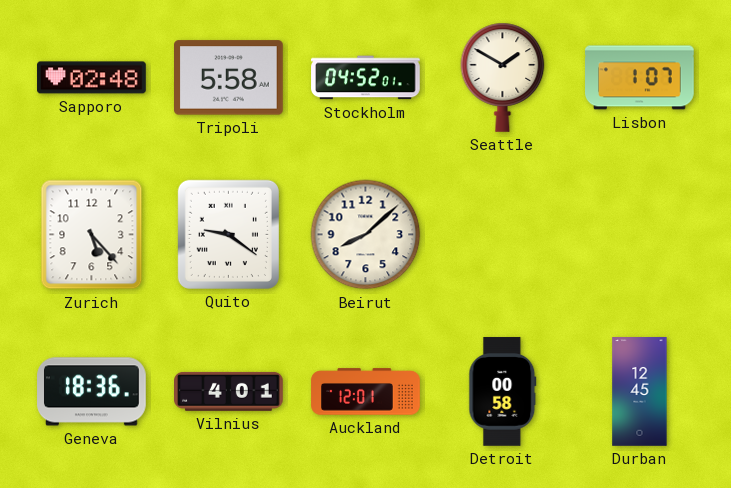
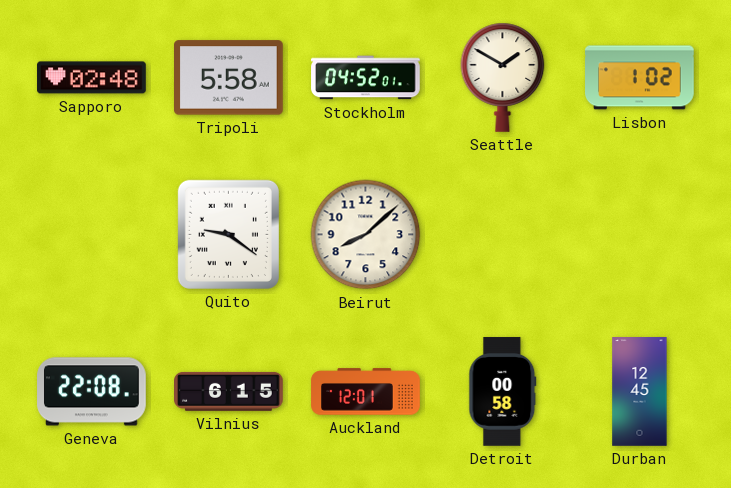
Lisbon: 1:07 -> 1:02 (640, 78)
Zurich: 5:23 -> none (92, 235)
Geneva: 18:36 -> 22:08 (92, 392)
Vilnius: 4:01 -> 6:15 (229, 391)
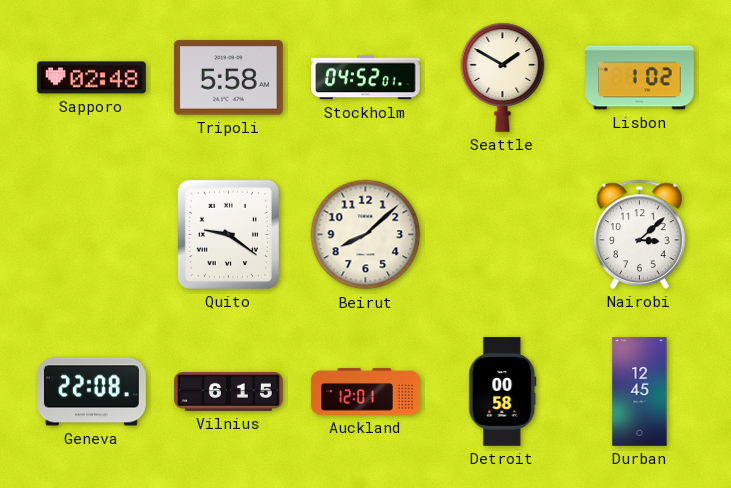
Nairobi: none -> 3:08 (640, 234)
